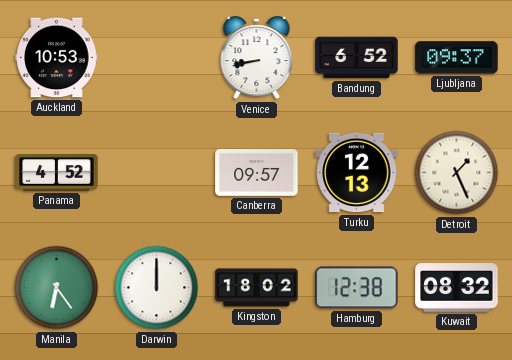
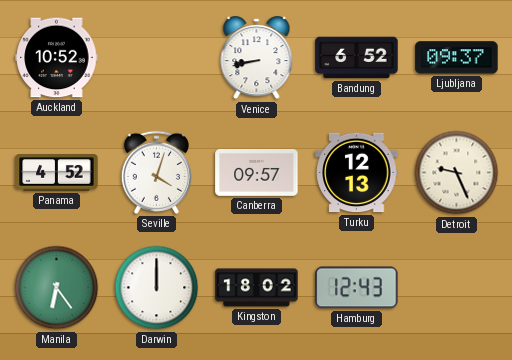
Auckland: 10:53 -> 10:52 (57, 58)
Seville: none -> 4:03 (156, 172)
Detroit: 1:26 -> 9:26 (457, 173)
Hamburg: 12:38 -> 12:43 (357, 288)
Kuwait: 08:32 -> none (457, 288)
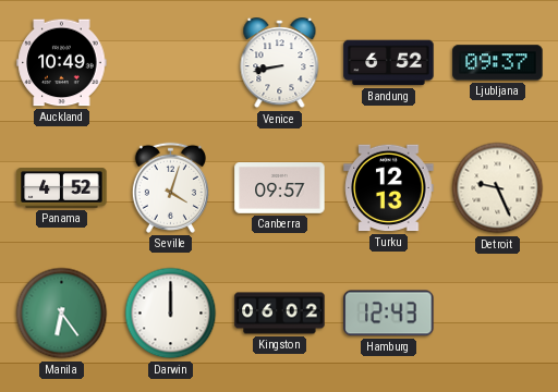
Auckland: 10:52 -> 10:49 (62, 63)
Kingston: 18:02 -> 06:02 (280, 314)
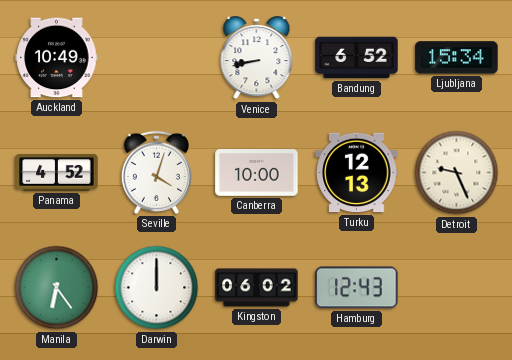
Ljubljana: 09:37 -> 15:34 (457, 58)
Canberra: 09:57 -> 10:00 (257, 173)
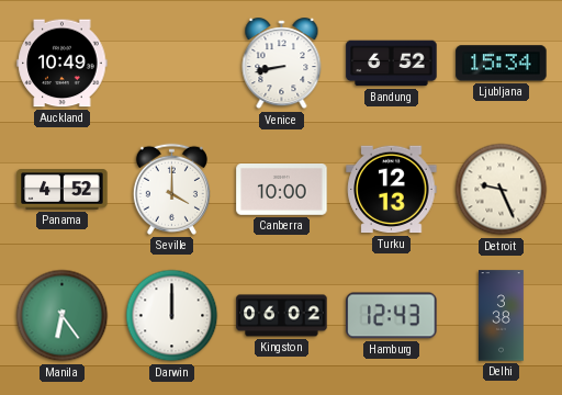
Seville: 4:03 -> 4:00 (171, 189)
Delhi: none -> 3:38 (502, 316)
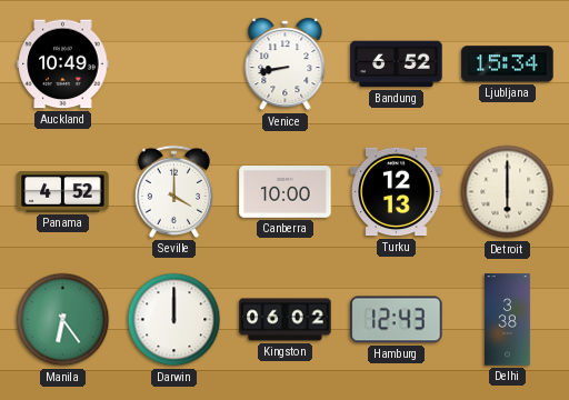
Detroit: 9:26 -> 6:00 (508, 192)
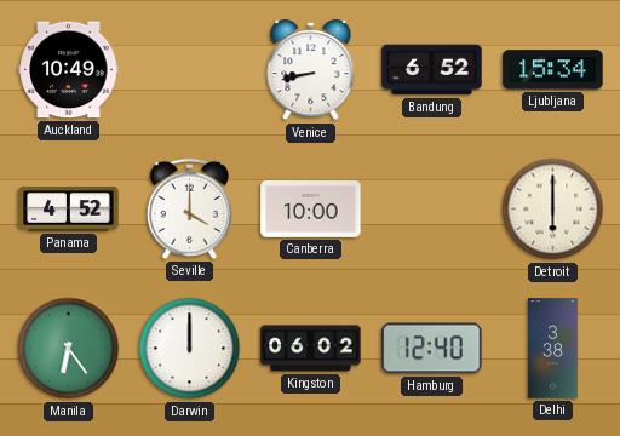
Turku: 12:13 -> none (397, 192)
Hamburg: 12:43 -> 12:40 (432, 349)
